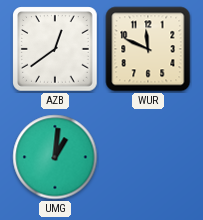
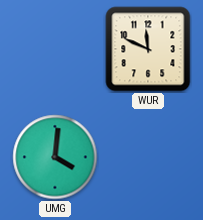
AZB: 12:39 -> none (55, 49)
UMG: 1:01 -> 4:01 (55, 157)
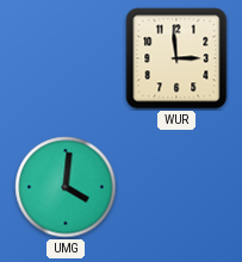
WUR: 11:49 -> 2:59 (176, 58)
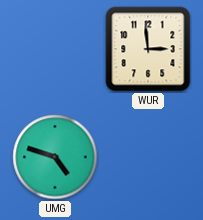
UMG: 4:01 -> 4:48 (55, 157)
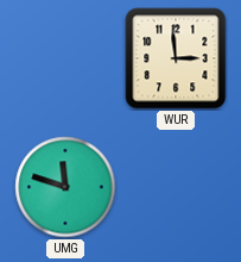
UMG: 4:48 -> 11:48 (65, 187)
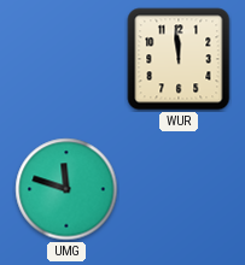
WUR: 2:59 -> 11:59 (179, 59)
